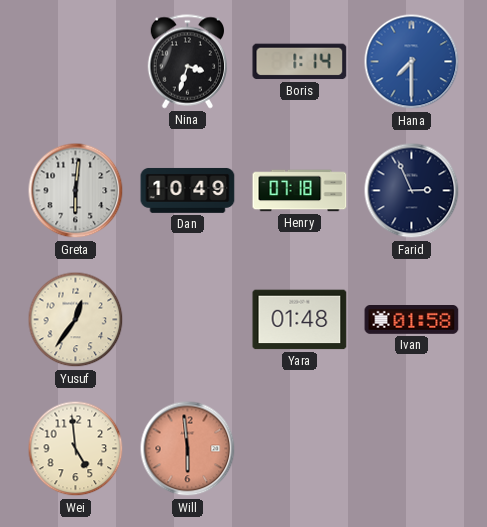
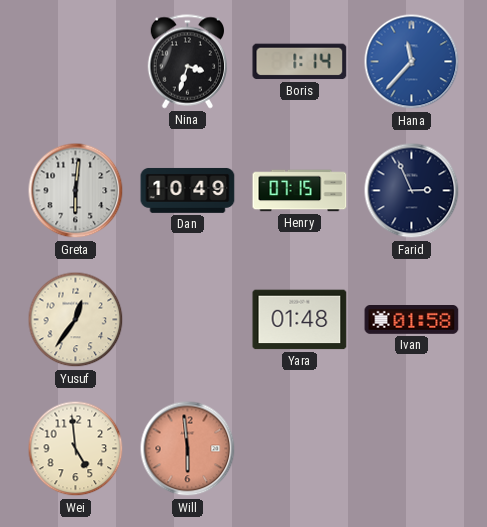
Hana: 7:30 -> 11:37 (412, 62)
Henry: 07:18 -> 07:15 (300, 191)
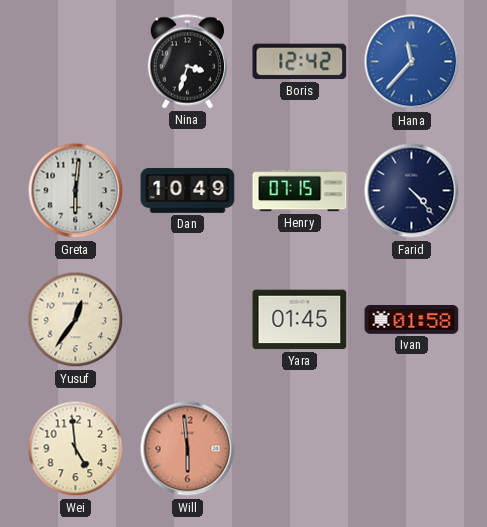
Boris: 1:14 -> 12:42 (300, 62)
Farid: 2:56 -> 4:23 (412, 191)
Yara: 01:48 -> 01:45 (300, 320)
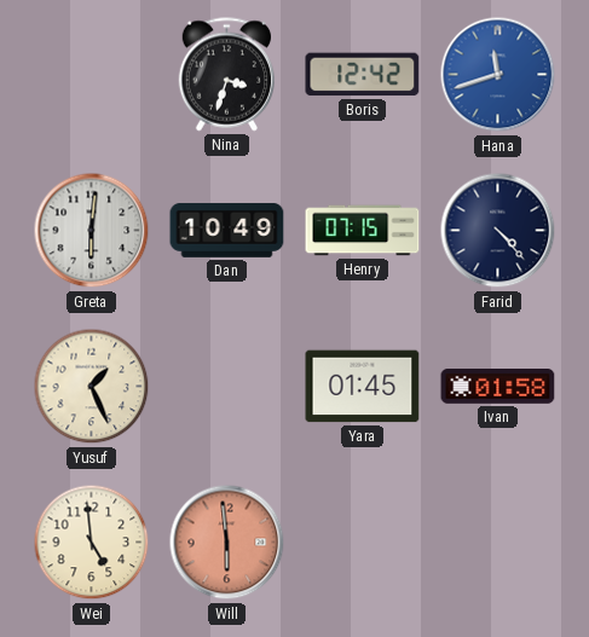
Hana: 11:37 -> 11:42 (498, 75)
Yusuf: 12:36 -> 1:26 (92, 387)
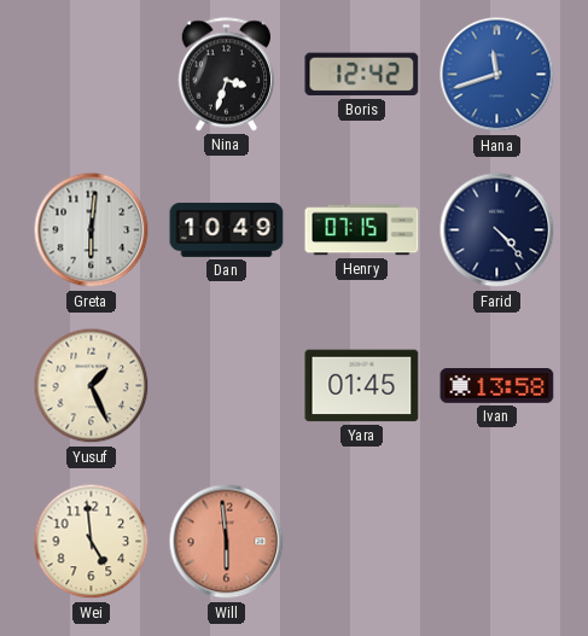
Ivan: 01:58 -> 13:58 (497, 386)
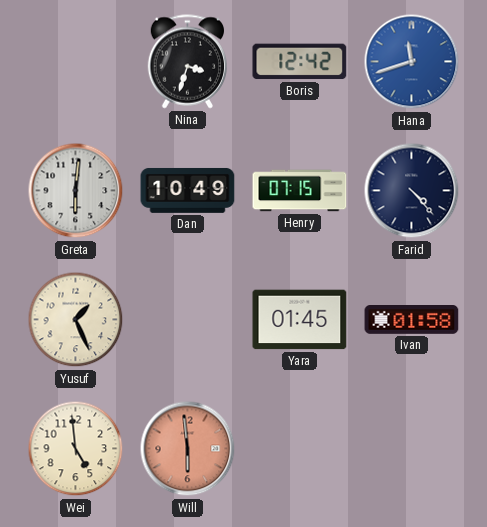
Ivan: 13:58 -> 01:58 (412, 320)
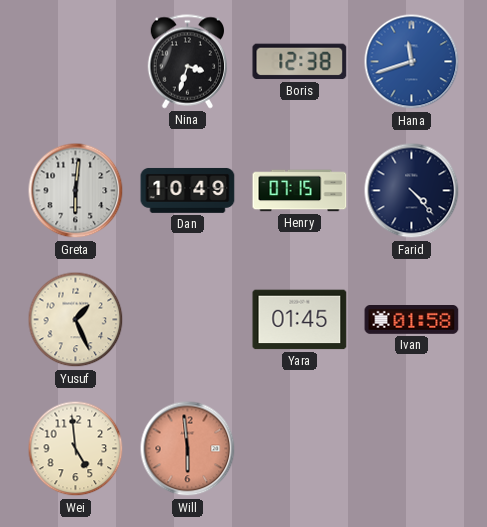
Boris: 12:42 -> 12:38 (300, 62)
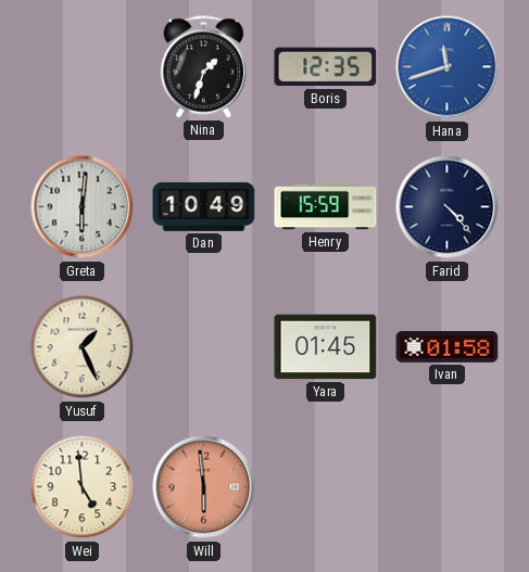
Nina: 3:33 -> 1:33 (203, 67)
Boris: 12:38 -> 12:35 (326, 67)
Henry: 07:15 -> 15:59 (326, 207)
